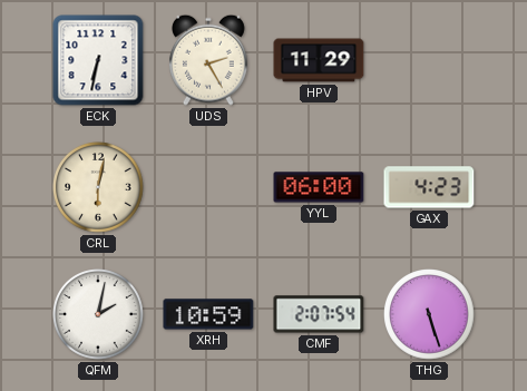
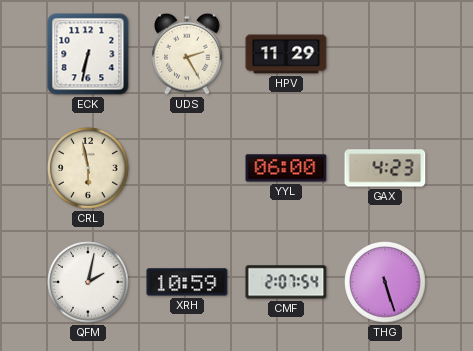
CRL: 6:02 -> 5:58 (89, 169)
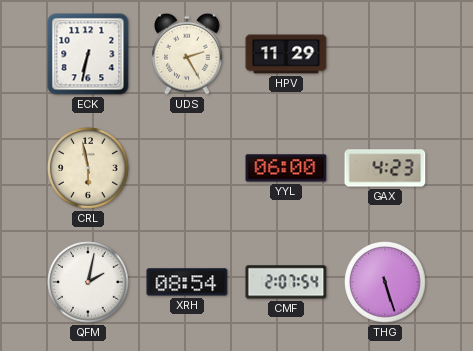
XRH: 10:59 -> 08:54 (187, 282)
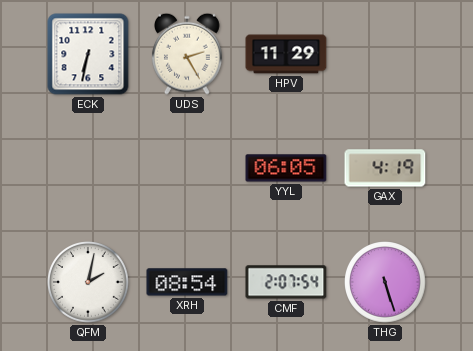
CRL: 5:58 -> none (89, 169)
YYL: 06:00 -> 06:05 (286, 168)
GAX: 4:23 -> 4:19 (385, 168)
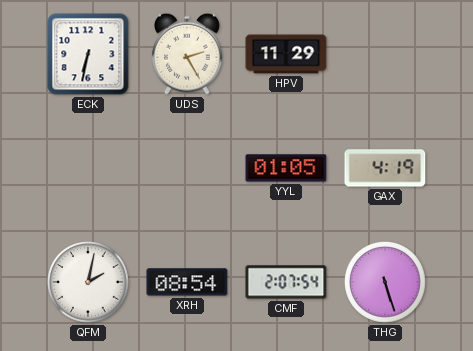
YYL: 06:05 -> 01:05 (286, 168)
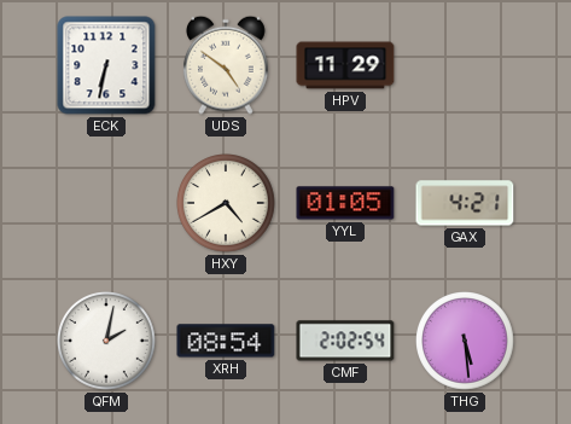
UDS: 2:25 -> 4:51 (226, 65)
HXY: none -> 4:40 (227, 204)
GAX: 4:19 -> 4:21 (465, 203)
CMF: 2:07 -> 2:02 (345, 341)
THG: 5:27 -> 5:29 (466, 342)
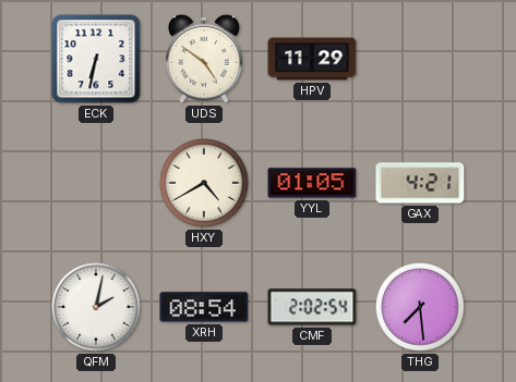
THG: 5:29 -> 7:29 (421, 308)
